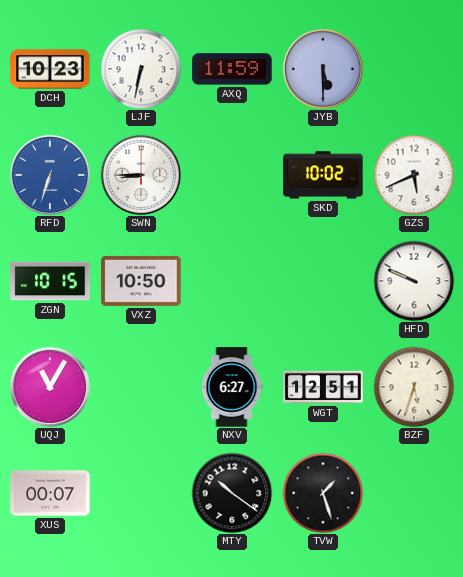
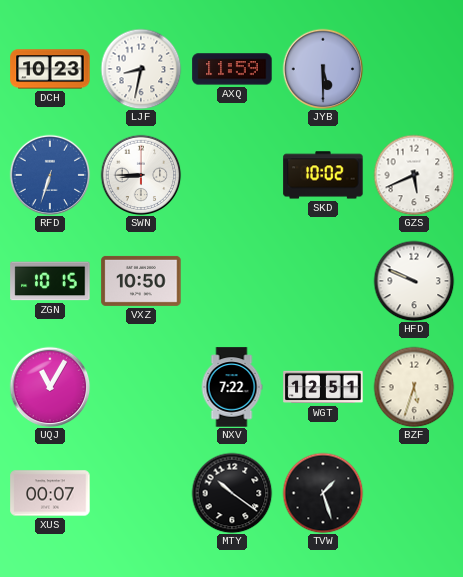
LJF: 6:32 -> 8:32 (141, 69)
NXV: 6:27 -> 7:22 (232, 387)
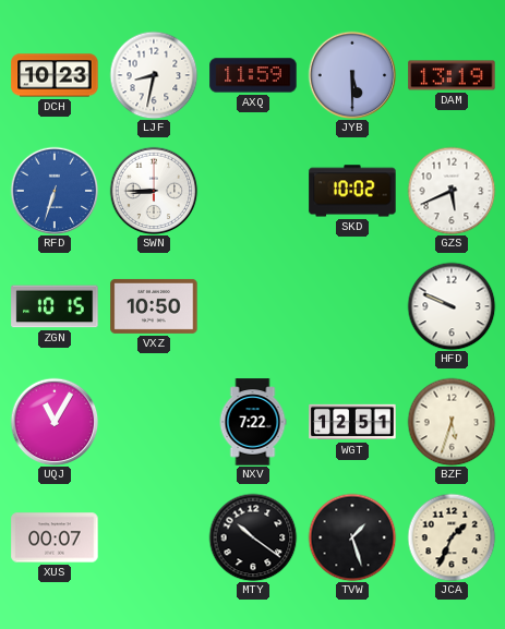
DAM: none -> 13:19 (452, 75)
JCA: none -> 1:34 (452, 537)
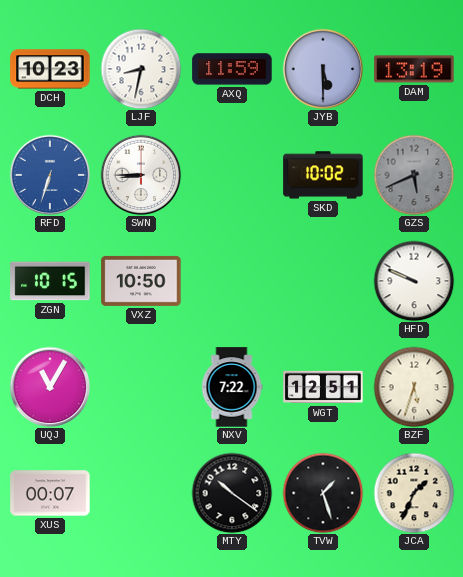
GZS dial: white -> grey (414, 175)
